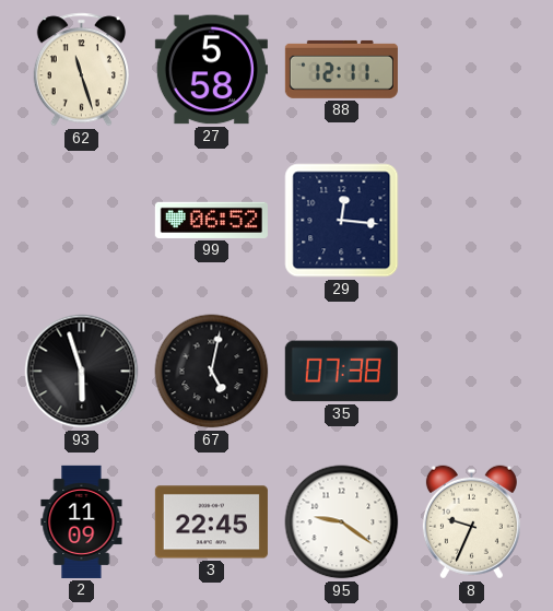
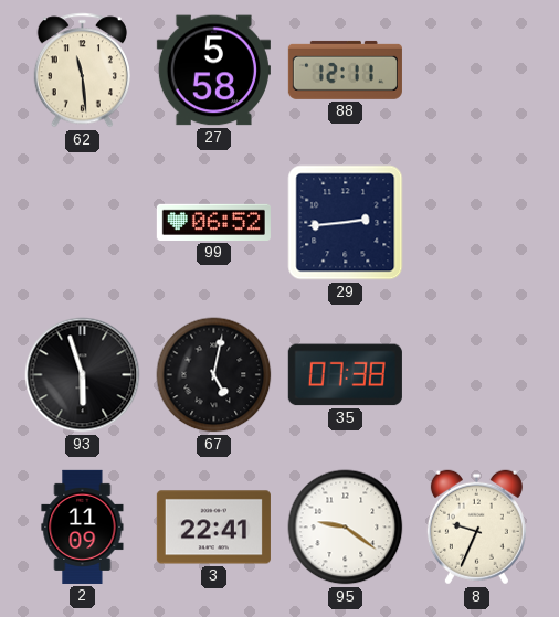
62: 11:27 -> 11:29 (82, 71)
29: 12:16 -> 2:44 (346, 223)
3: 22:45 -> 22:41 (213, 528)
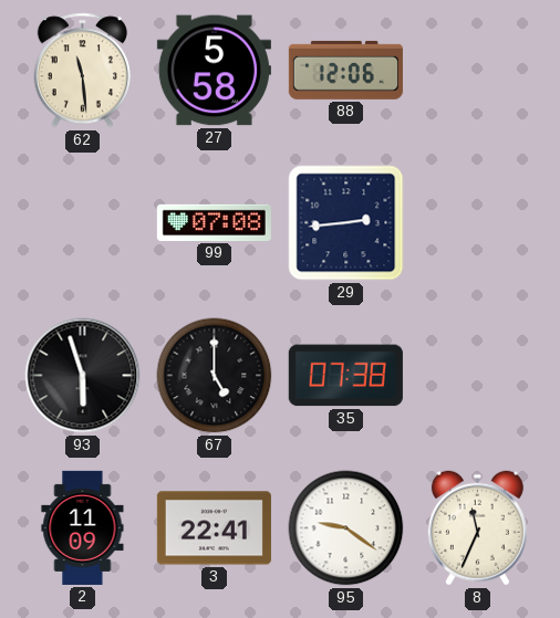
88: 12:11 -> 12:06 (345, 70)
99: 06:52 -> 07:08 (214, 222)
67: 5:02 -> 5:00 (215, 376)
8: 9:34 -> 11:34 (477, 528)
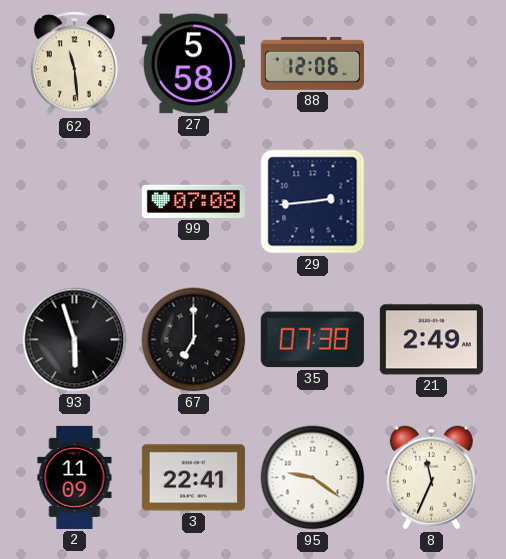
67: 5:00 -> 7:00 (194, 340)
21: none -> 2:49 (431, 340)
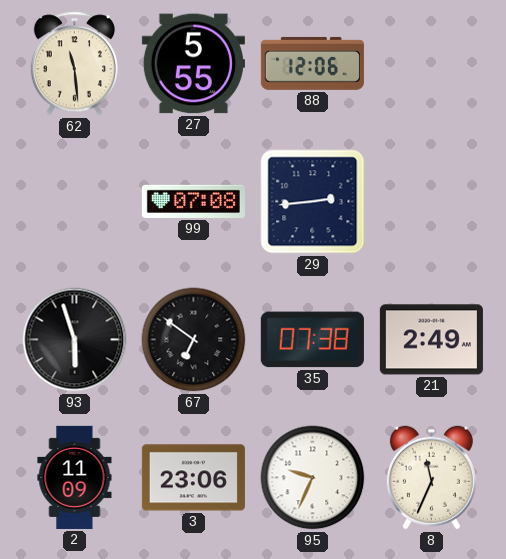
27: 5:58 -> 5:55 (193, 64)
67: 7:00 -> 6:51 (194, 340)
3: 22:41 -> 23:06 (193, 478)
95: 9:21 -> 9:34 (313, 478)
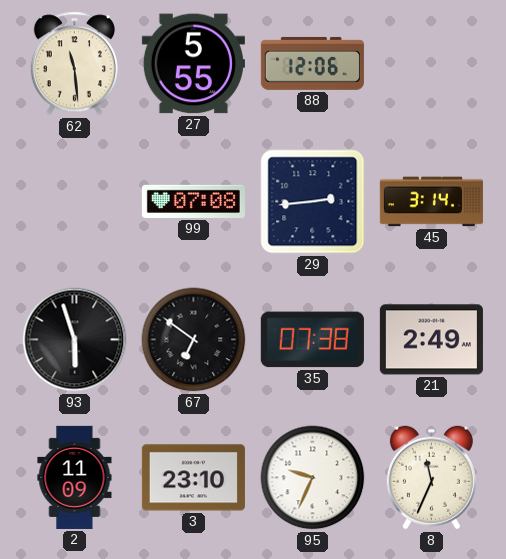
45: none -> 3:14 (431, 202)
3: 23:06 -> 23:10 (193, 478)
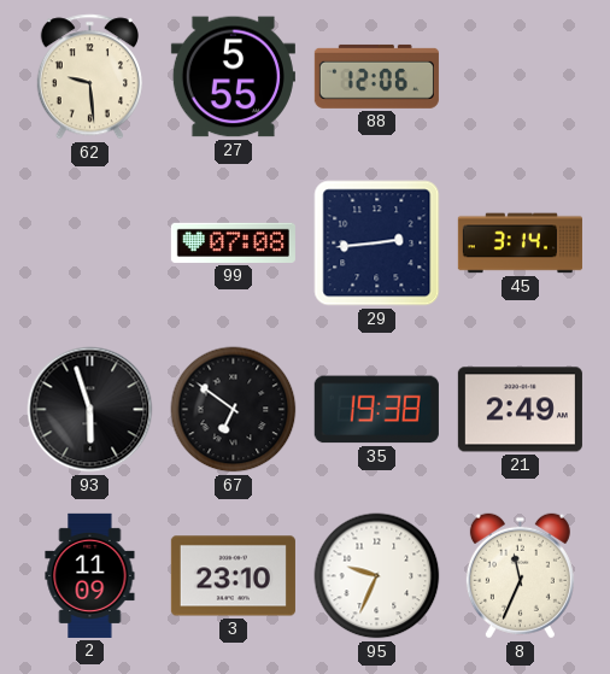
62: 11:29 -> 9:29 (89, 77)
35: 07:38 -> 19:38 (376, 410)
